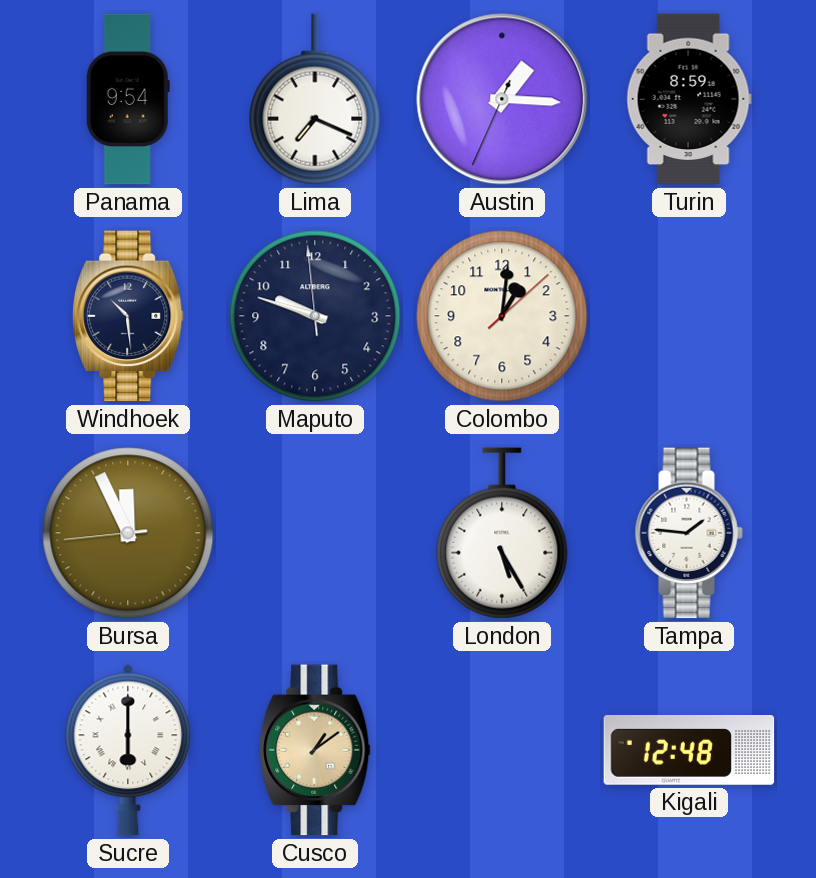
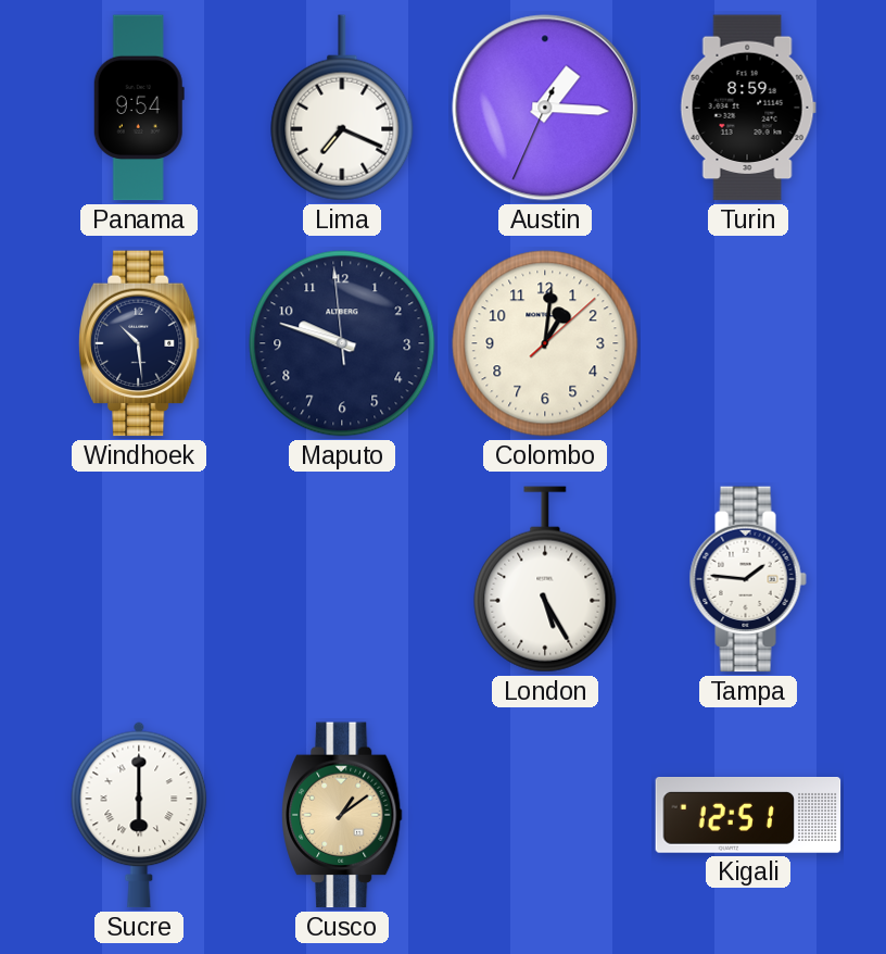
Bursa: 11:55 -> none (128, 533)
Kigali: 12:48 -> 12:51 (748, 816)
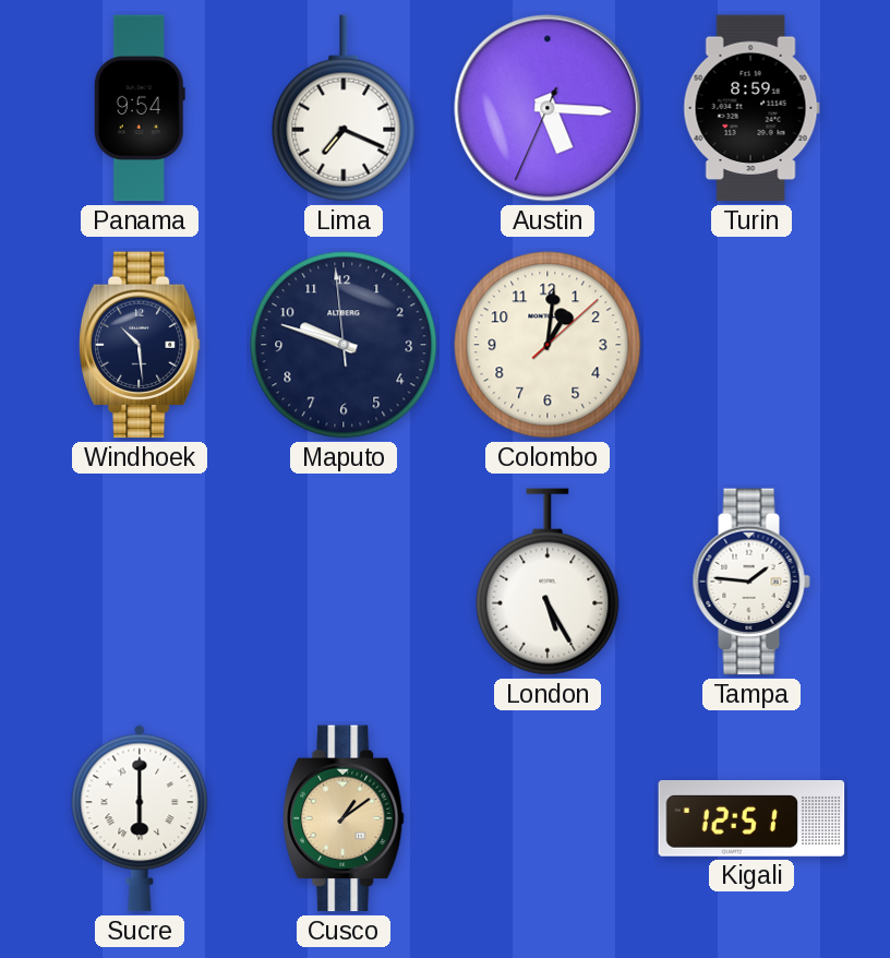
Austin: 1:15 -> 5:15 (548, 108)
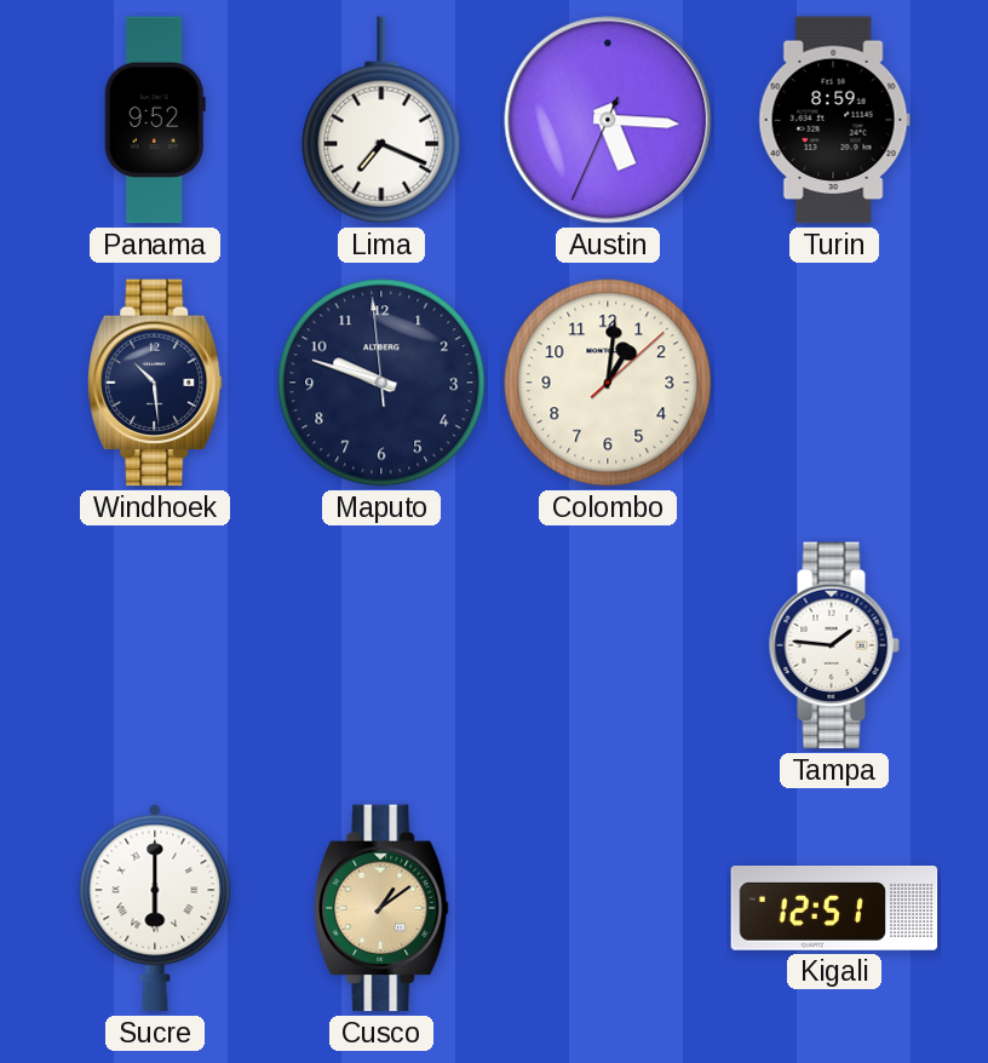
Panama: 9:54 -> 9:52 (155, 120)
London: 5:25 -> none (548, 582)
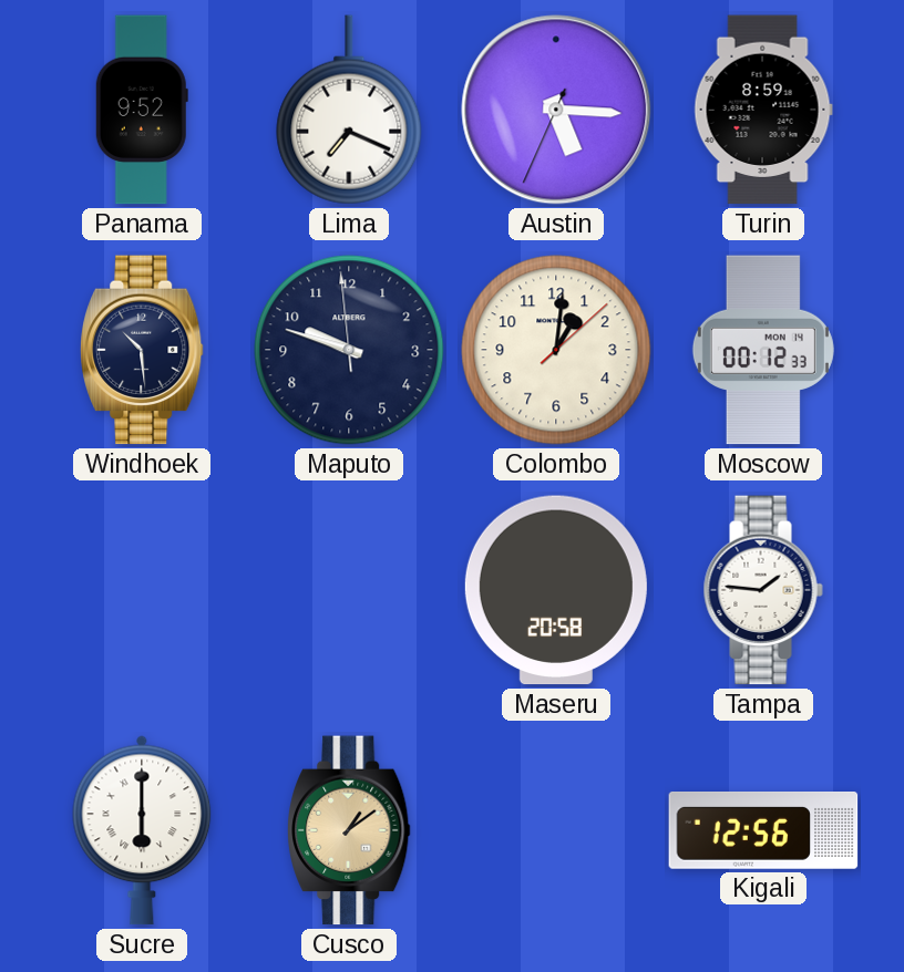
Moscow: none -> 00:12 (763, 350)
Maseru: none -> 20:58 (556, 590)
Kigali: 12:51 -> 12:56 (763, 831)
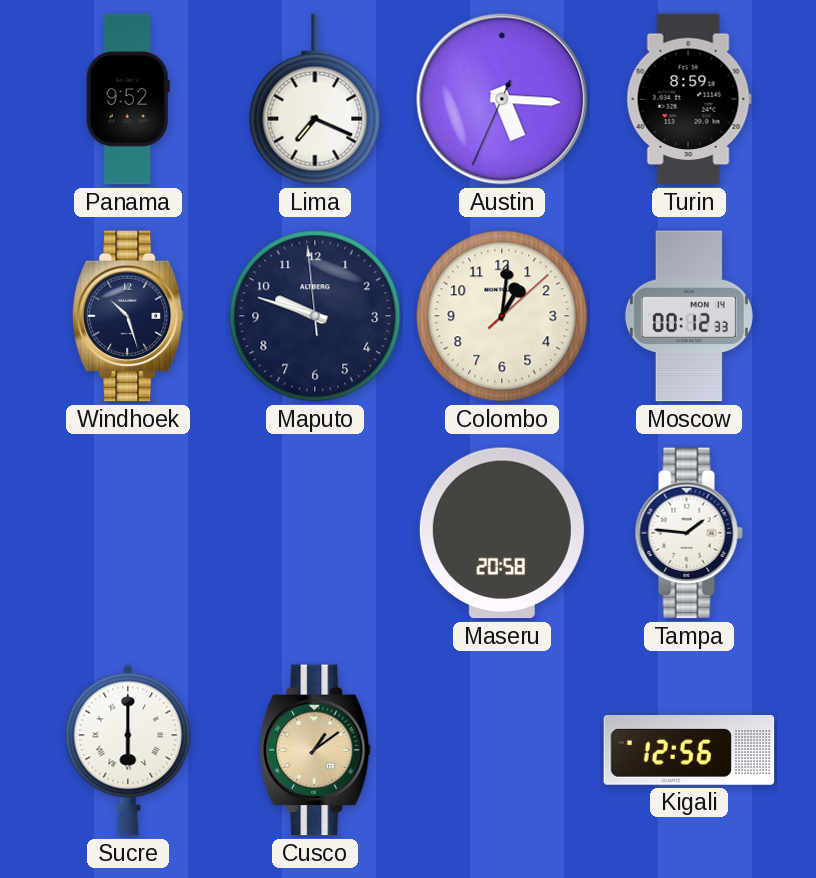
Windhoek: 10:29 -> 10:27 (129, 316)
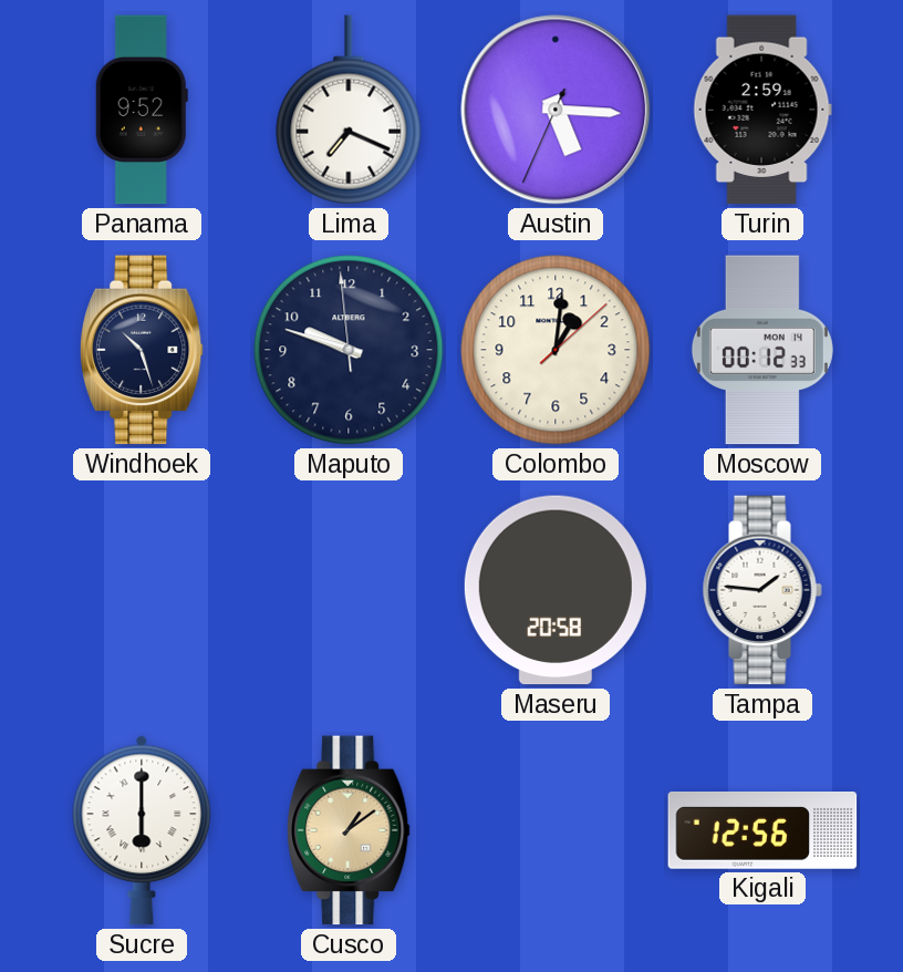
Turin: 8:59 -> 2:59 (762, 110)
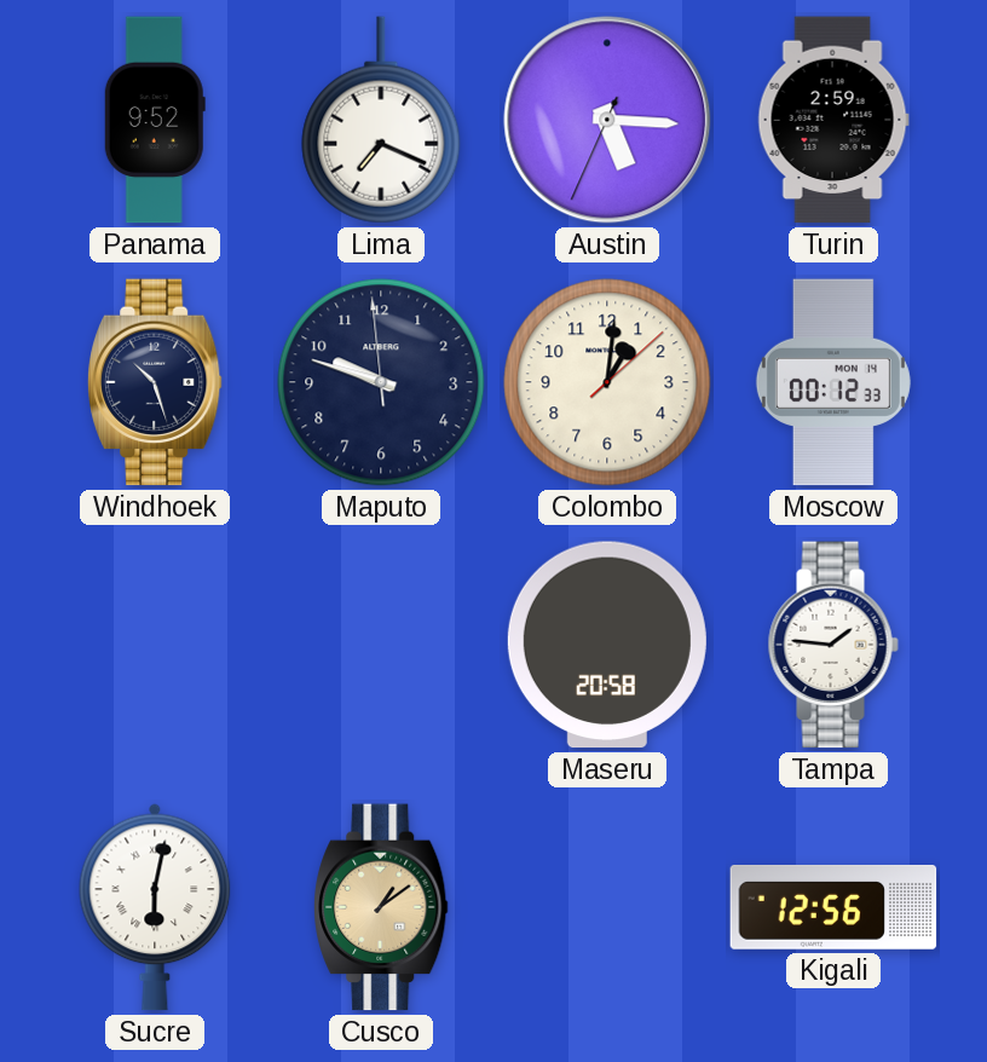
Sucre: 6:00 -> 6:02 (155, 907)
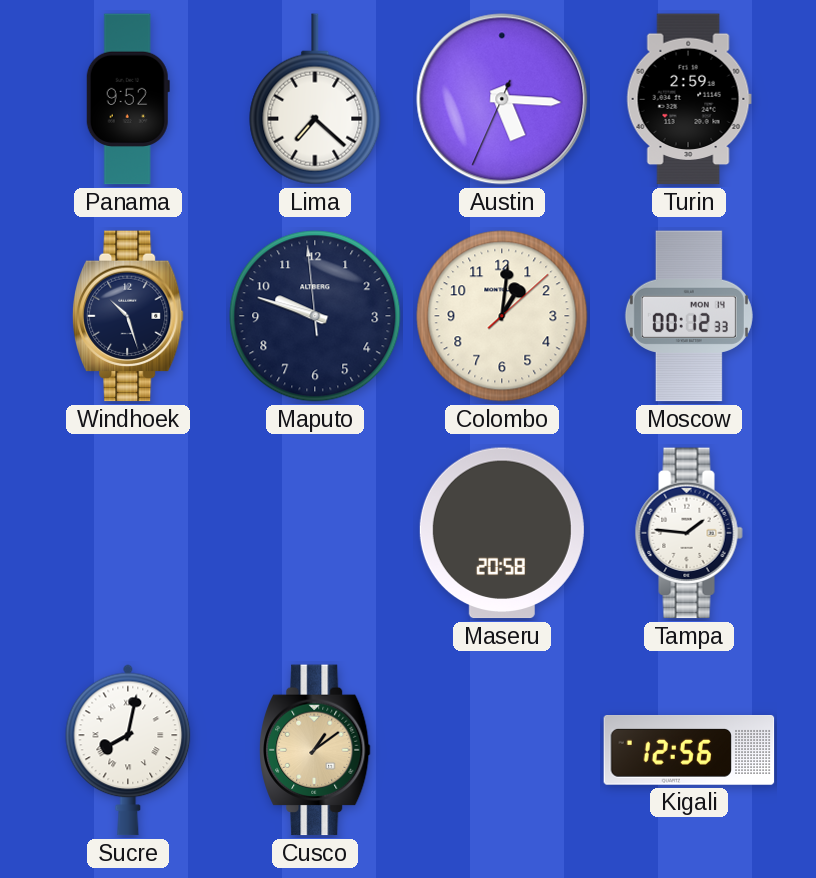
Lima: 7:19 -> 7:22 (315, 99)
Sucre: 6:02 -> 8:02 (128, 750)
